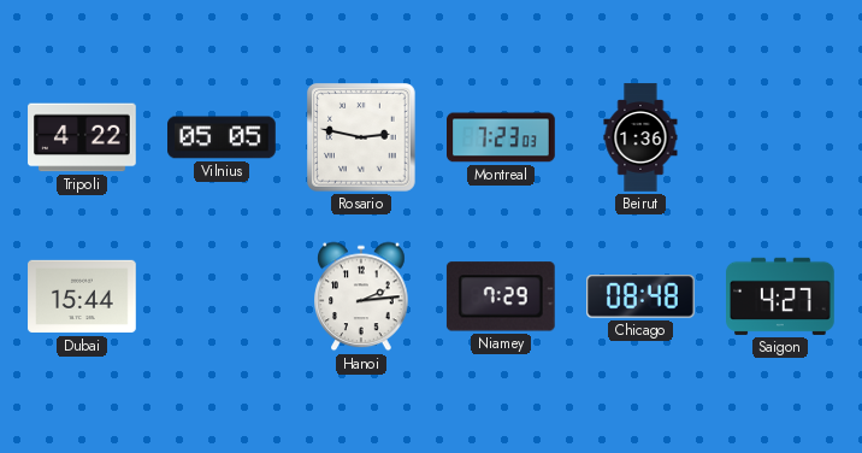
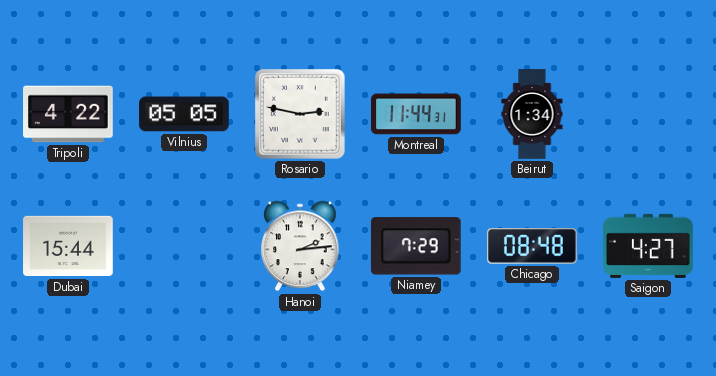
Montreal: 7:23 -> 11:44 (417, 114)
Beirut: 1:36 -> 1:34 (532, 114)
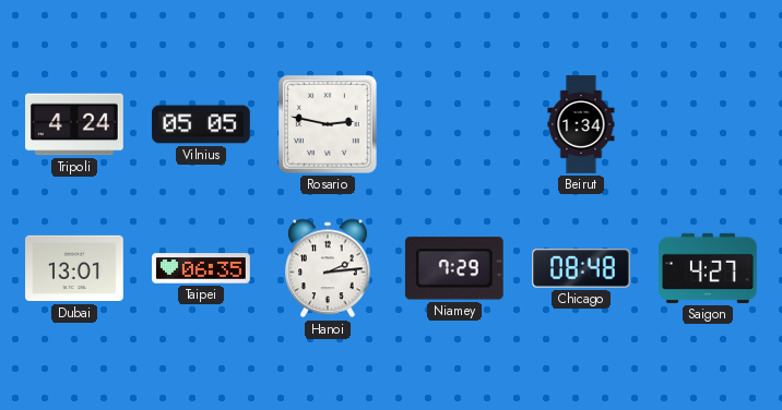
Tripoli: 4:22 -> 4:24 (74, 124)
Montreal: 11:44 -> none (417, 114)
Dubai: 15:44 -> 13:01 (74, 268)
Taipei: none -> 06:35 (201, 268)
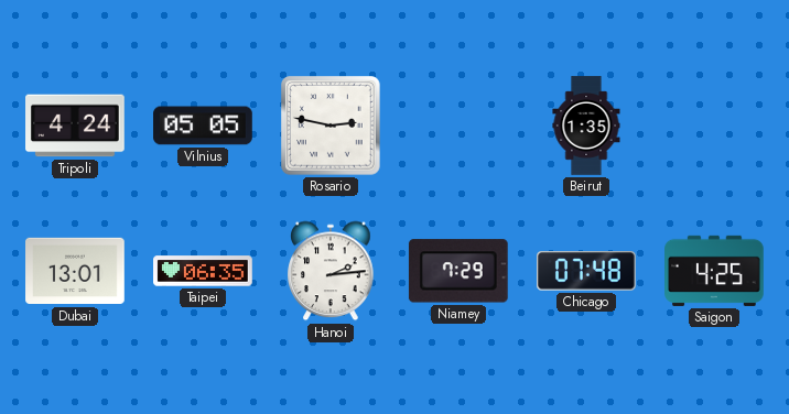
Beirut: 1:34 -> 1:35 (586, 126)
Chicago: 08:48 -> 07:48 (587, 271)
Saigon: 4:27 -> 4:25 (715, 271)
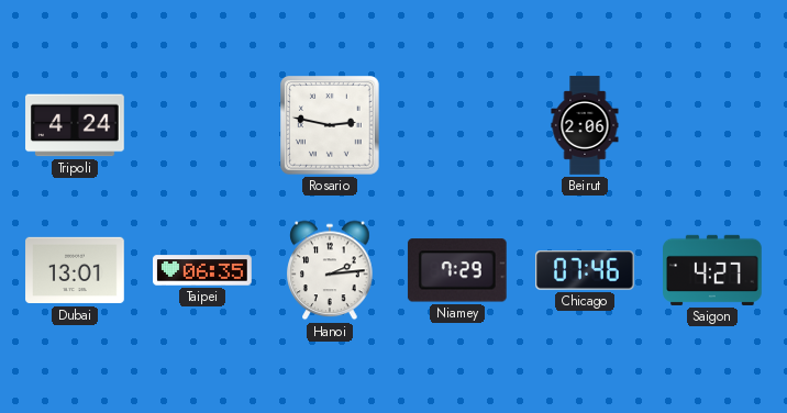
Vilnius: 05:05 -> none (203, 126)
Beirut: 1:35 -> 2:06 (585, 125)
Chicago: 07:48 -> 07:46 (586, 270)
Saigon: 4:25 -> 4:27 (713, 270)
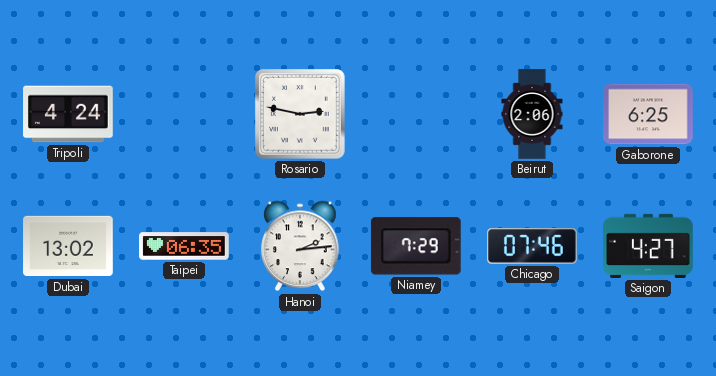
Gaborone: none -> 6:25 (649, 114)
Dubai: 13:01 -> 13:02 (68, 246)
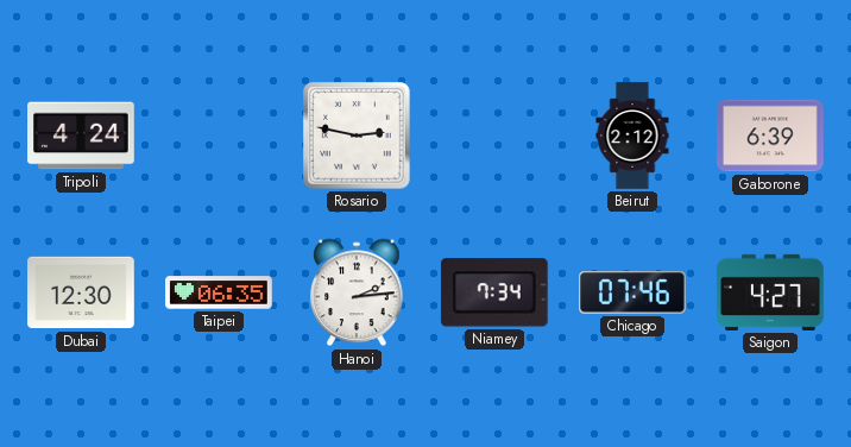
Beirut: 2:06 -> 2:12 (632, 136)
Gaborone: 6:25 -> 6:39 (771, 136)
Dubai: 13:02 -> 12:30 (81, 292)
Niamey: 7:29 -> 7:34 (494, 292)
